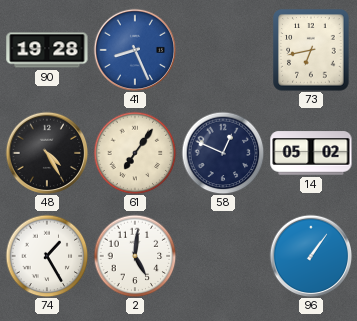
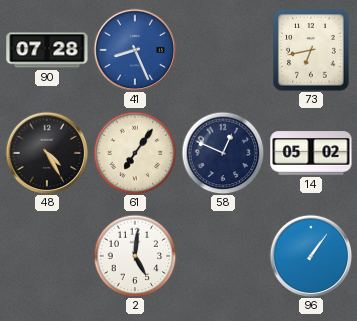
90: 19:28 -> 07:28 (47, 50)
74: 1:25 -> none (47, 256)
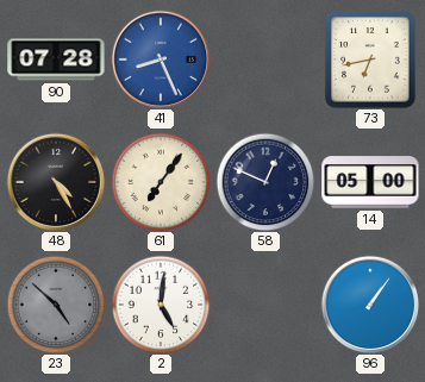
14: 05:02 -> 05:00 (370, 182)
23: none -> 4:52 (56, 305)
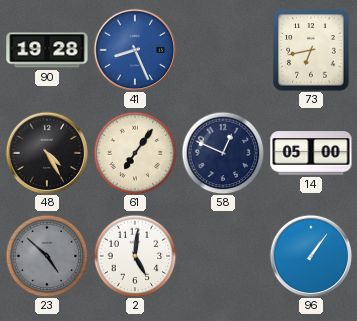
90: 07:28 -> 19:28 (47, 50)
